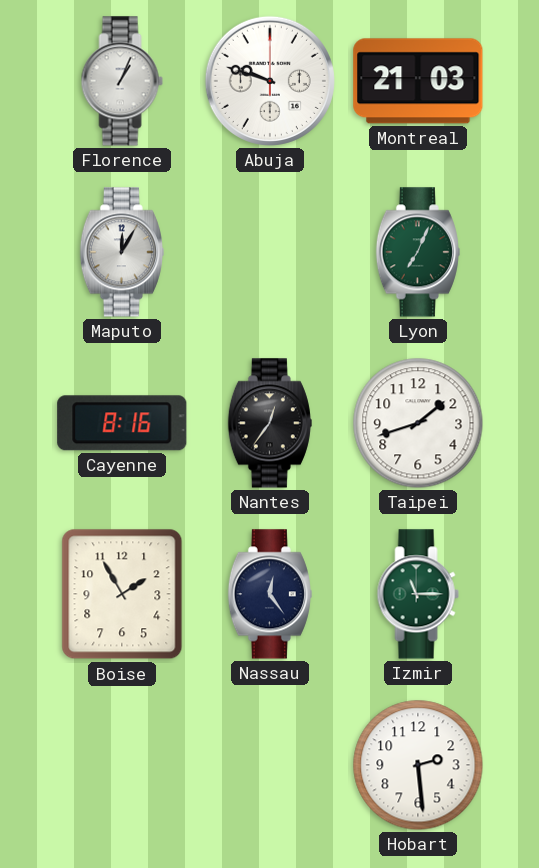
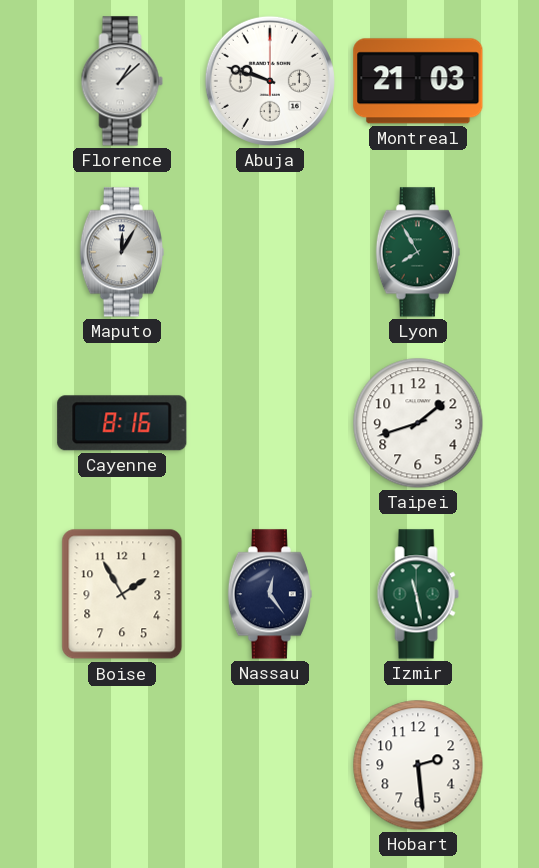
Florence: 1:04 -> 1:08 (122, 81)
Lyon: 7:04 -> 7:55 (418, 252)
Nantes: 12:36 -> none (270, 423)
Izmir: 11:15 -> 11:28 (418, 594)
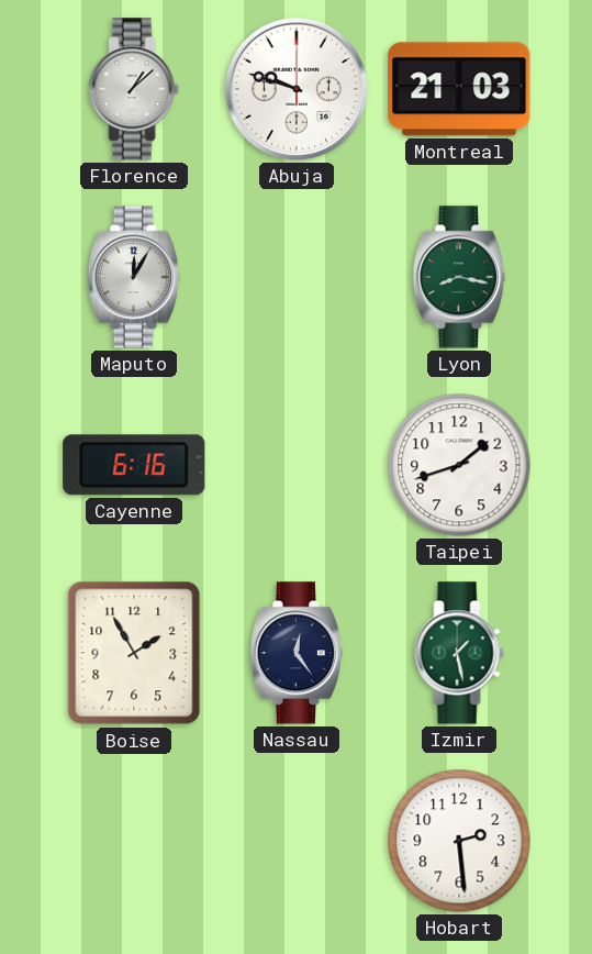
Lyon: 7:55 -> 8:17 (459, 277)
Cayenne: 8:16 -> 6:16 (134, 465)
Izmir: 11:28 -> 1:28 (459, 653)
